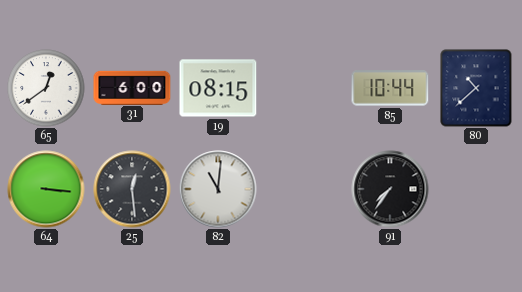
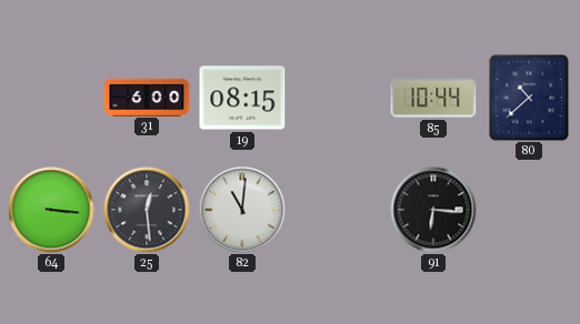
65: 12:39 -> none (46, 88)
91: 7:36 -> 6:16 (433, 210)
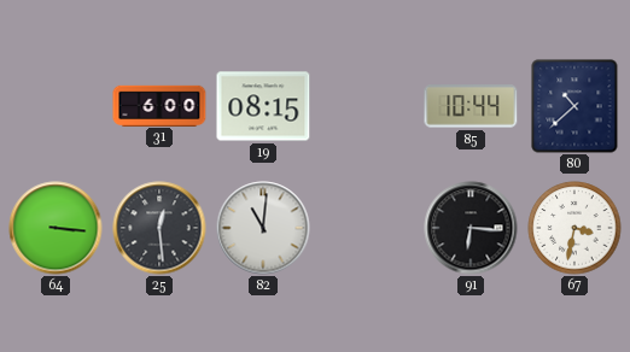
67: none -> 3:32 (574, 228)
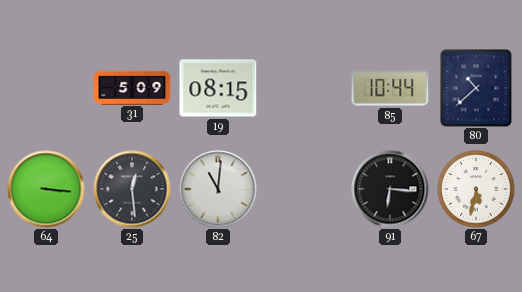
31: 6:00 -> 5:09 (132, 87)
67: 3:32 -> 5:32 (476, 189)
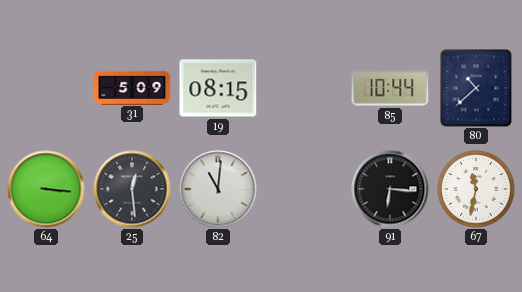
67: 5:32 -> 11:32 (476, 189)
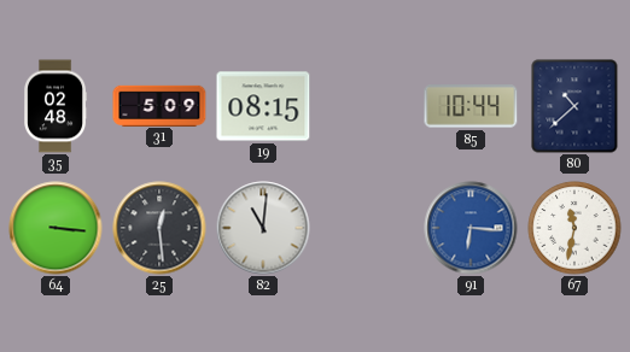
35: none -> 02:48 (56, 106)
91 dial: black -> blue (471, 228)
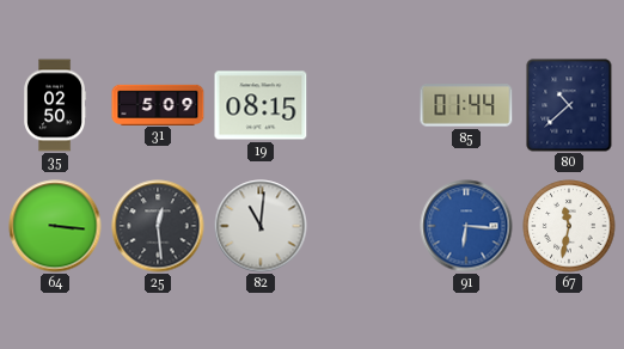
35: 02:48 -> 02:50 (55, 105)
85: 10:44 -> 01:44 (466, 105)
